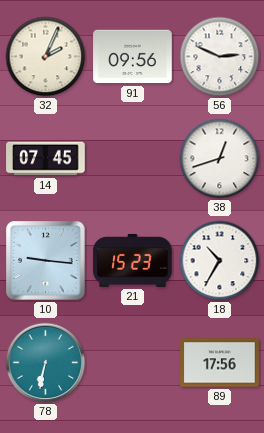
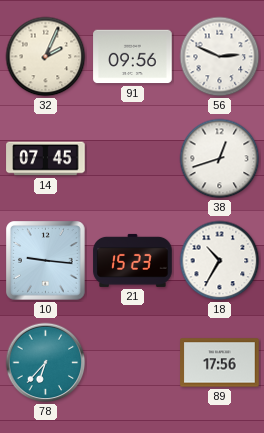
78: 6:32 -> 6:37 (46, 363)
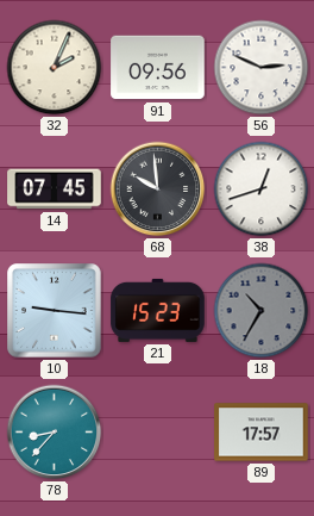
68: none -> 9:59 (158, 189)
18 dial: white -> grey (262, 311)
78: 6:37 -> 8:37 (55, 433)
89: 17:56 -> 17:57 (262, 433)
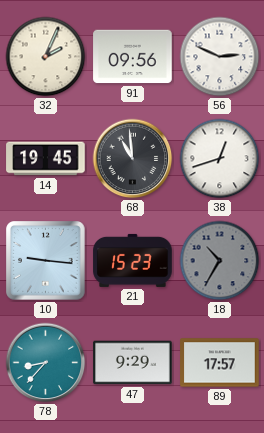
14: 07:45 -> 19:45 (46, 159)
68: 9:59 -> 10:59 (133, 159)
47: none -> 9:29 (133, 363)
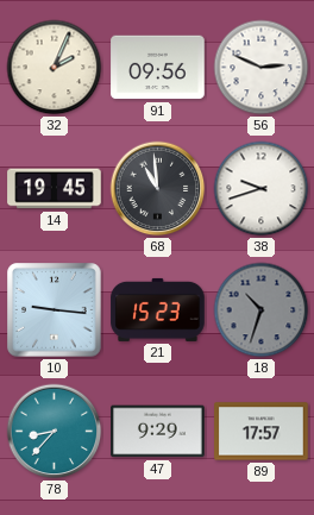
38: 12:42 -> 9:42 (262, 189)
18: 10:35 -> 10:33 (262, 310)
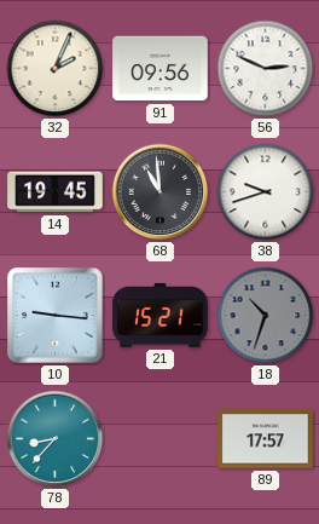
21: 15:23 -> 15:21 (161, 315)
47: 9:29 -> none (158, 432)
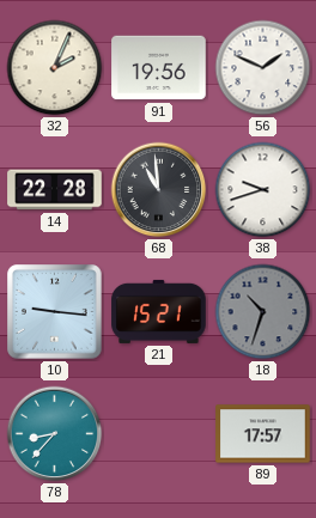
91: 09:56 -> 19:56 (159, 68)
56: 2:49 -> 1:49 (263, 68)
14: 19:45 -> 22:28 (55, 190)
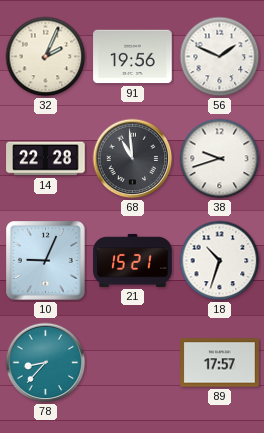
10: 9:16 -> 9:04 (46, 261)
18 dial: grey -> white (220, 261)
